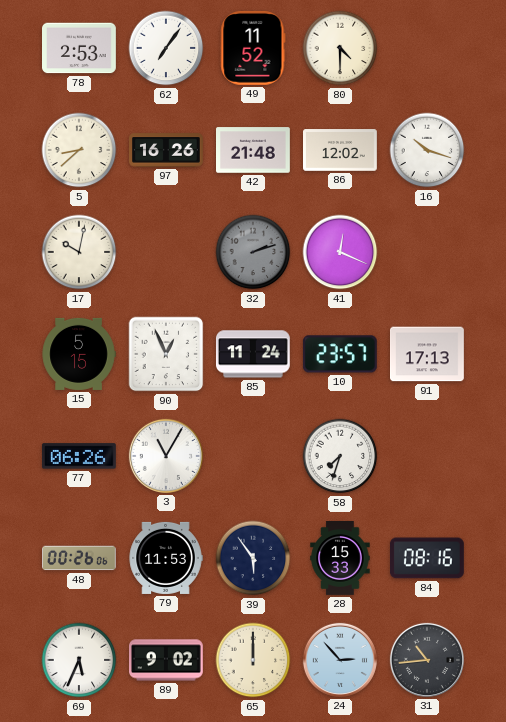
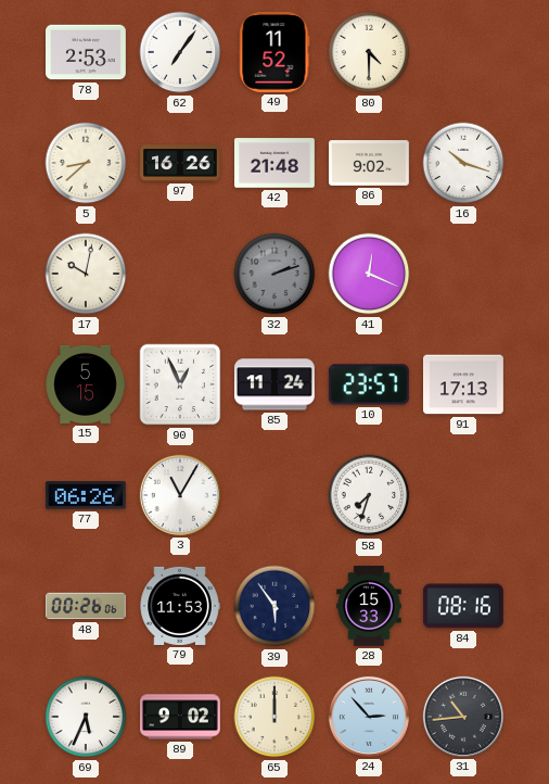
86: 12:02 -> 9:02 (370, 163)
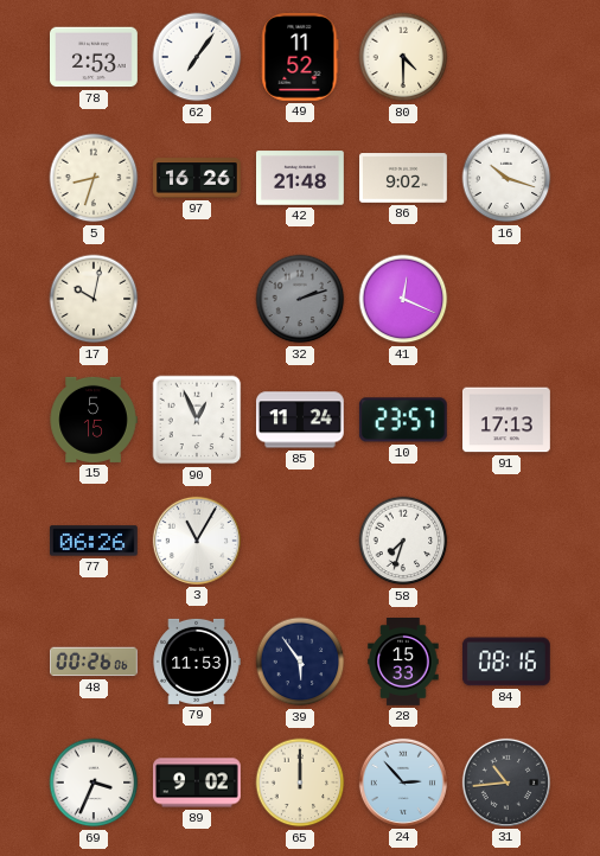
5: 8:38 -> 8:33 (94, 178)
69: 5:34 -> 3:34 (94, 782)
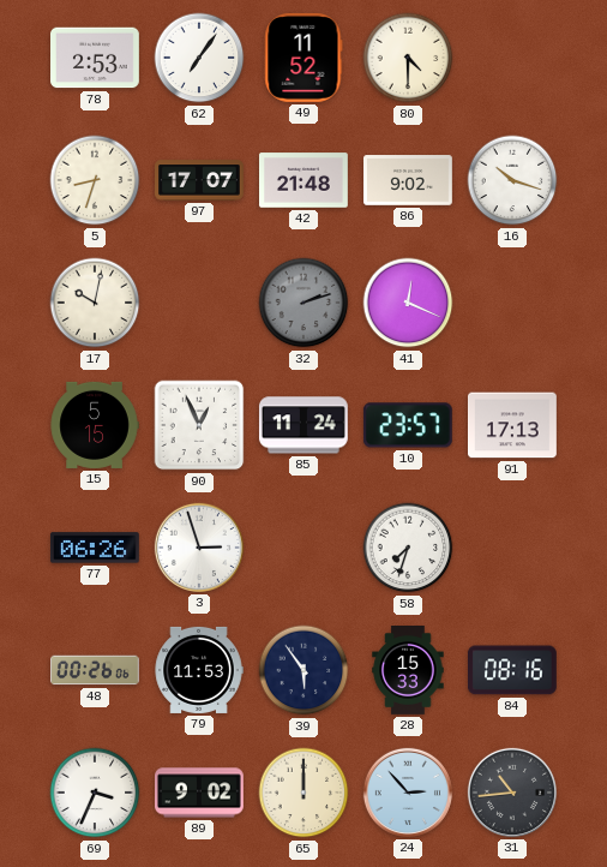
97: 16:26 -> 17:07 (200, 180)
3: 11:05 -> 2:57 (199, 548)
